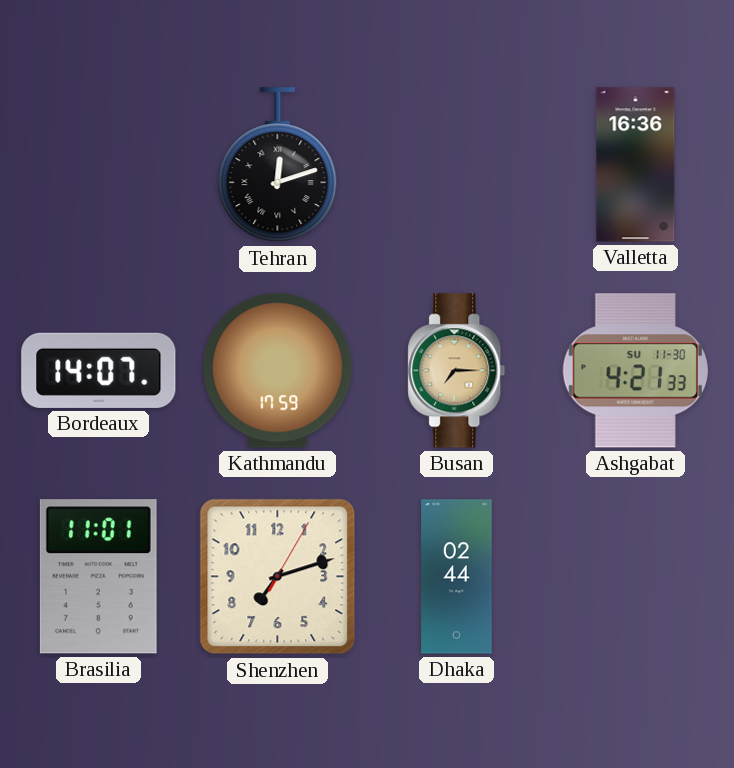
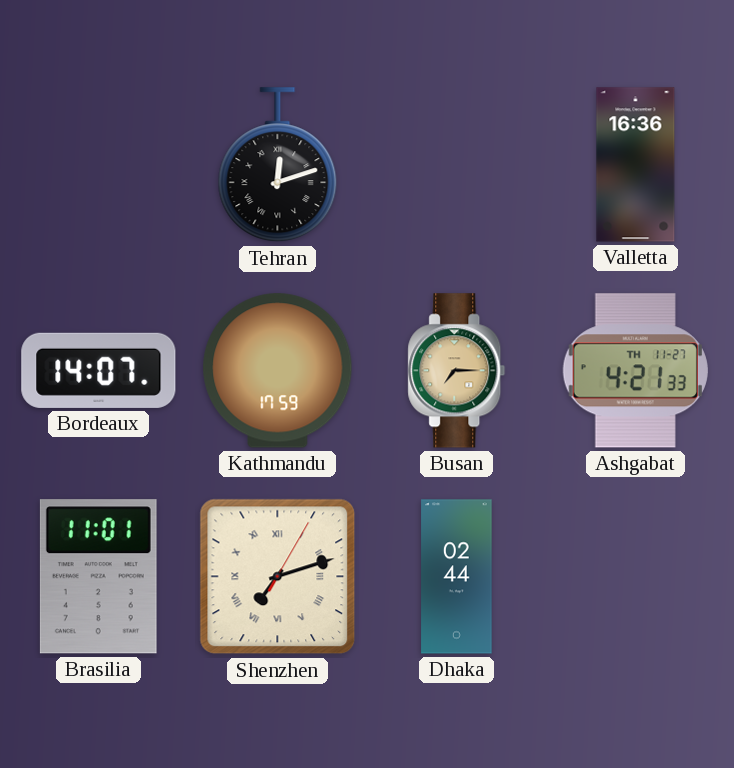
Ashgabat date: SU 11-30 -> TH 11-27 (635, 371)
Shenzhen numerals: Arabic -> Roman (278, 577)
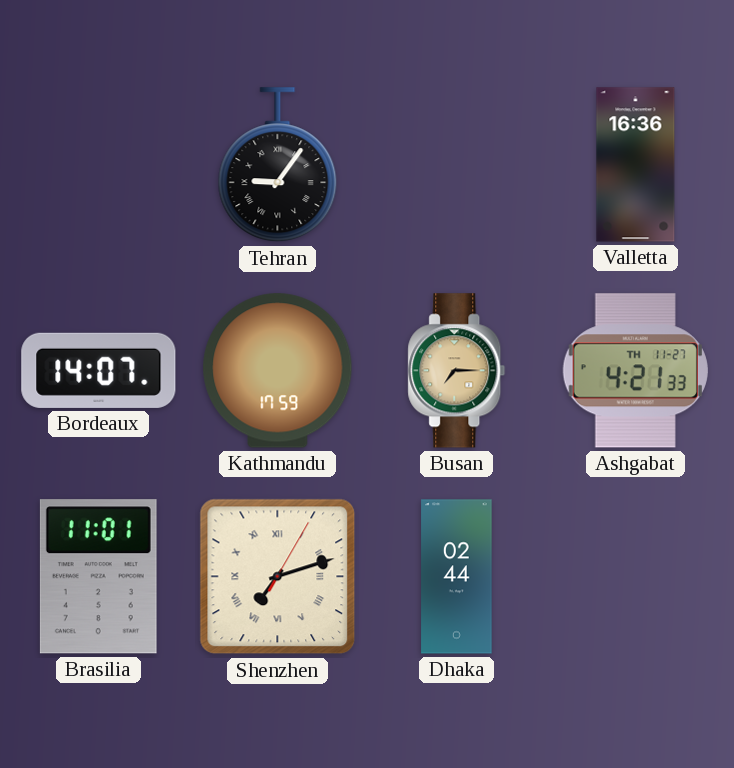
Tehran: 12:12 -> 9:06 (278, 165)
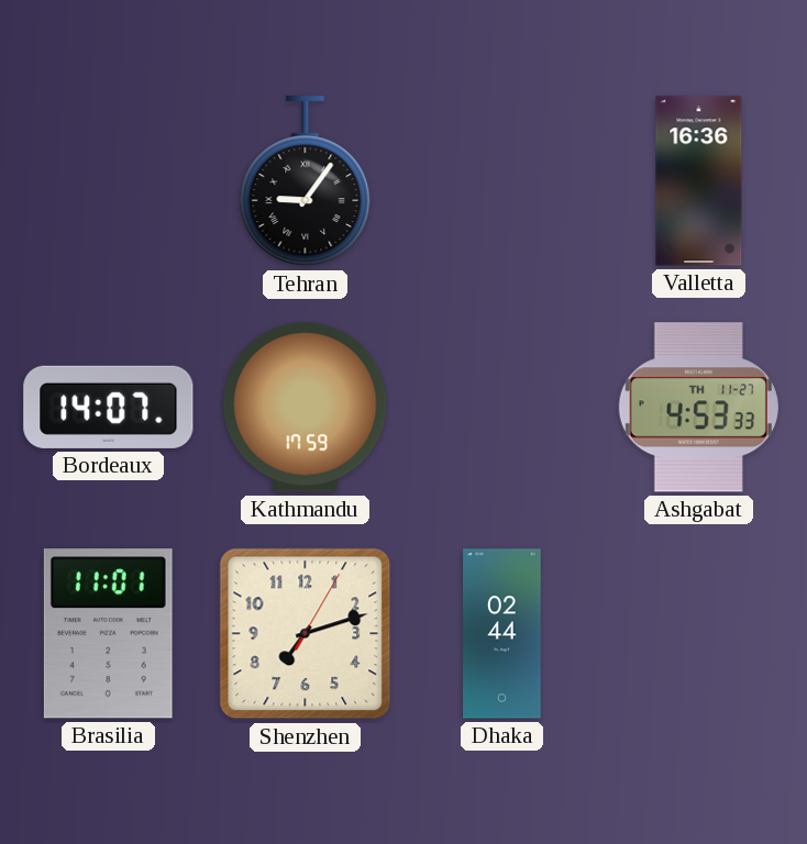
Busan: 7:15 -> none (457, 371)
Ashgabat: 4:21 -> 4:53 (698, 408)
Shenzhen numerals: Roman -> Arabic (306, 634)
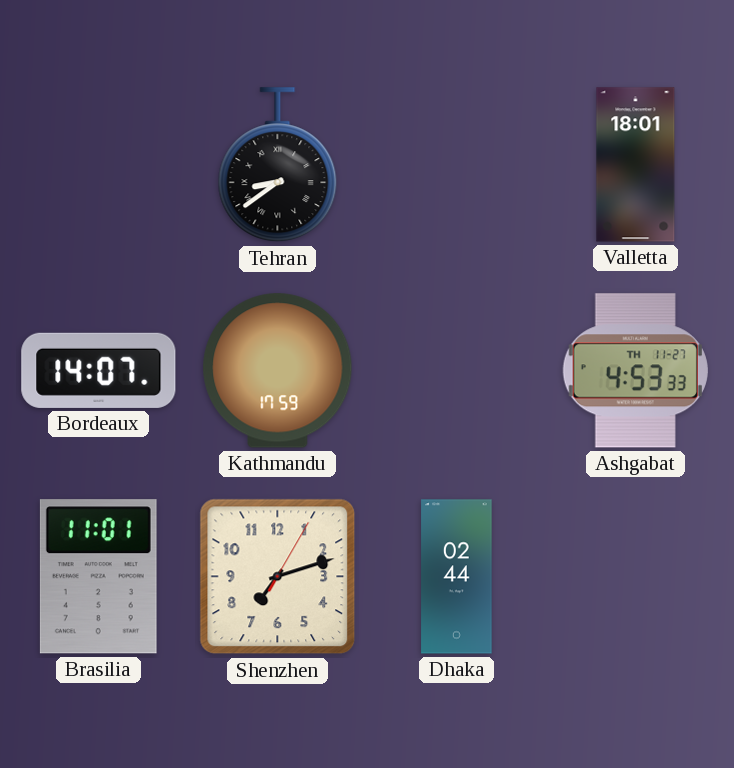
Tehran: 9:06 -> 8:39 (278, 165)
Valletta: 16:36 -> 18:01 (636, 165)
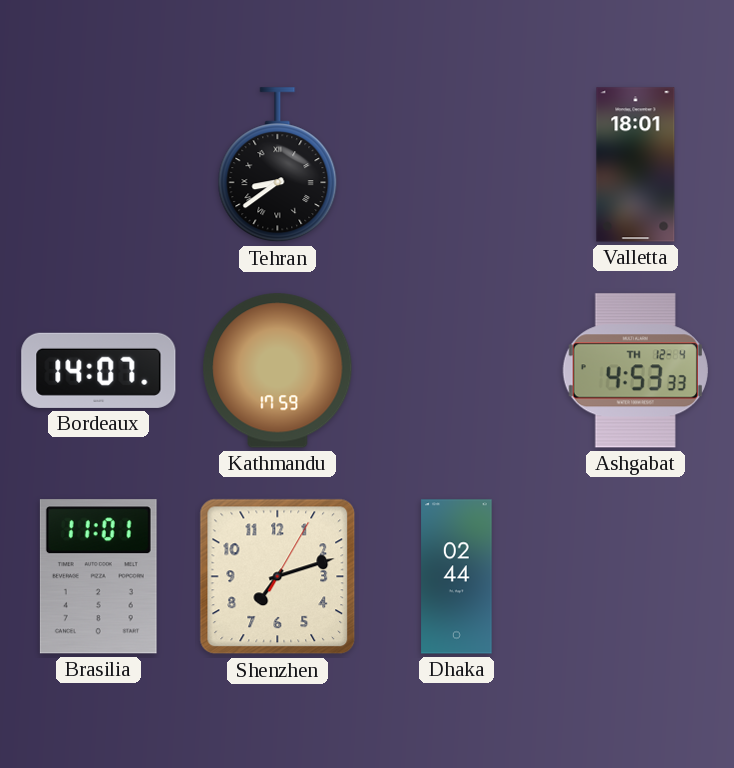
Ashgabat date: TH 11-27 -> TH 12-4 (635, 371)
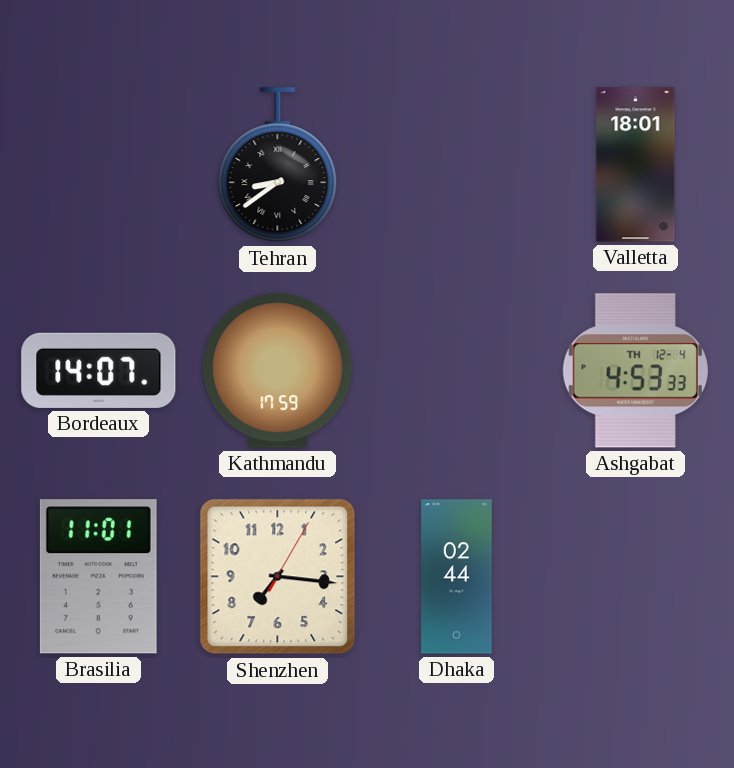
Shenzhen: 7:12 -> 7:16 (278, 577)
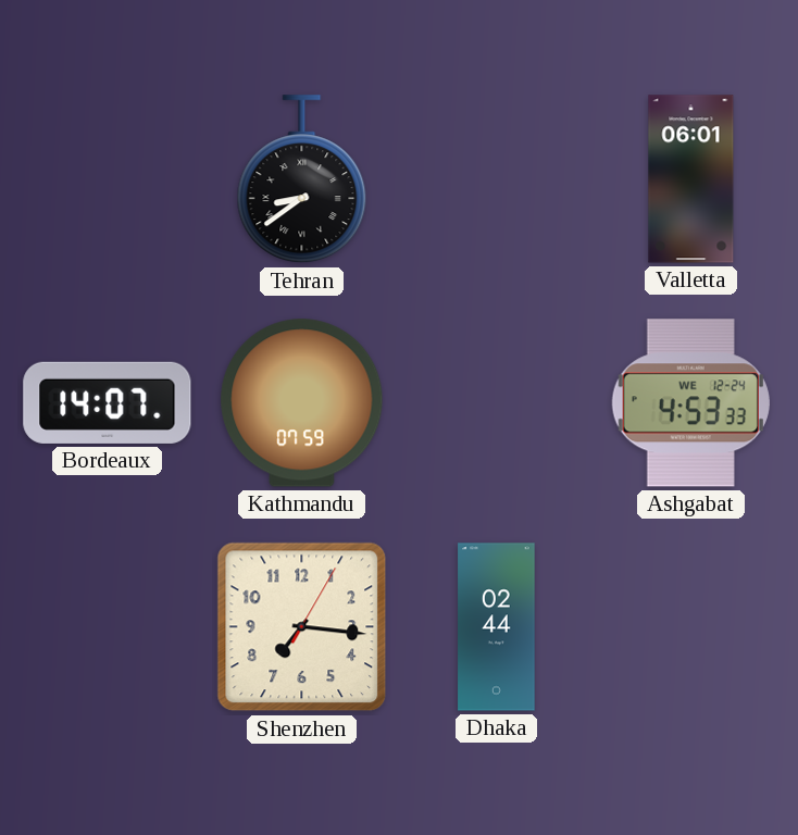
Valletta: 18:01 -> 06:01 (691, 179)
Kathmandu: 17:59 -> 07:59 (302, 403)
Ashgabat date: TH 12-4 -> WE 12-24 (690, 403)
Brasilia: 11:01 -> none (98, 577)
